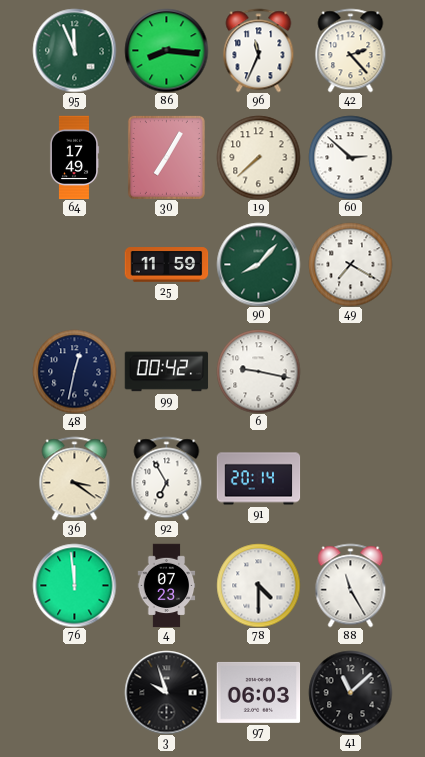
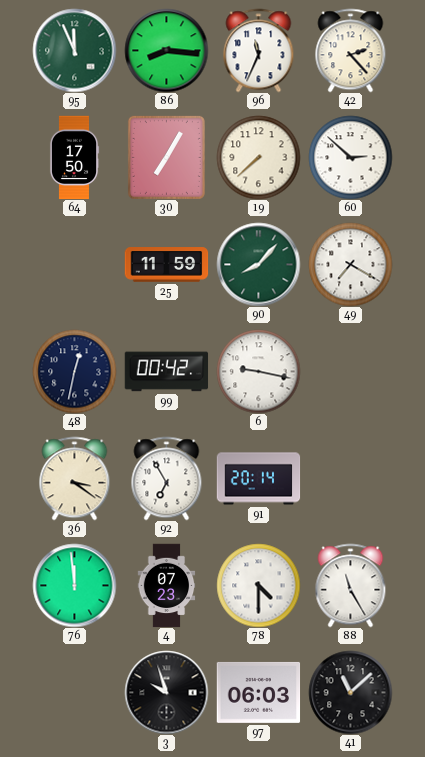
64: 17:49 -> 17:50 (74, 157)
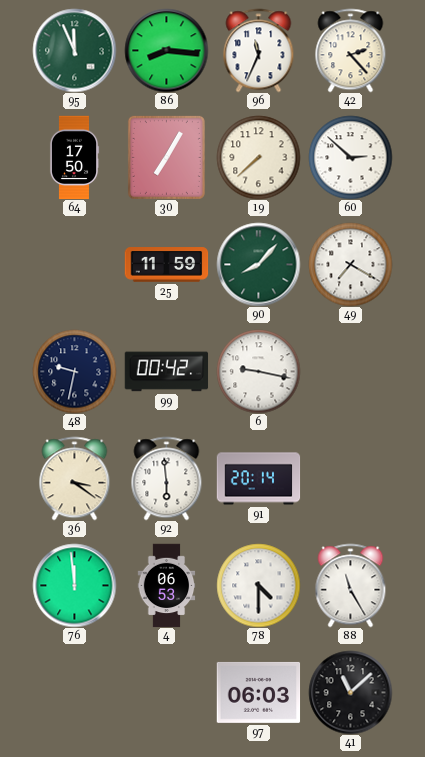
48: 12:32 -> 9:32 (74, 371)
92: 6:55 -> 5:59 (167, 478)
4: 07:23 -> 06:53 (167, 585)
3: 9:57 -> none (166, 692)
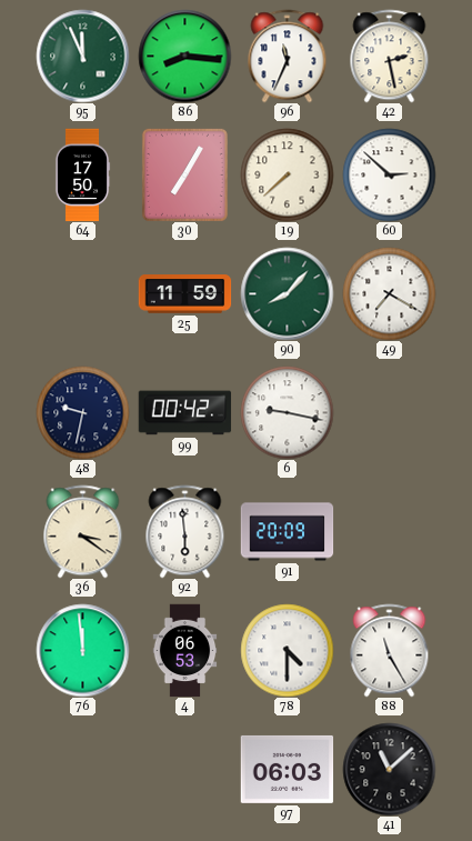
42: 2:23 -> 2:28 (390, 56)
91: 20:14 -> 20:09 (287, 532)
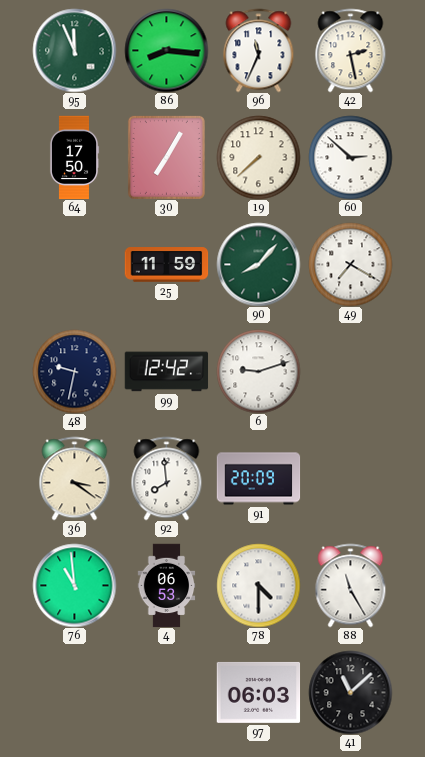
99: 00:42 -> 12:42 (166, 372)
6: 9:17 -> 9:12 (258, 371)
92: 5:59 -> 7:59 (167, 478)
76: 11:59 -> 10:59 (74, 585)
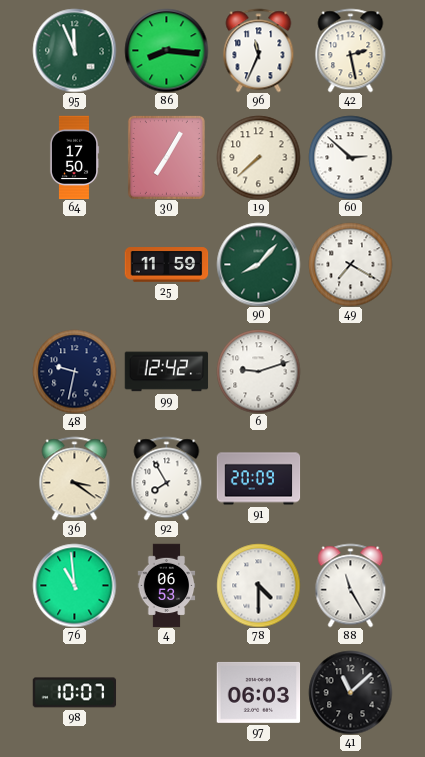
92: 7:59 -> 7:55 (167, 478)
98: none -> 10:07 (74, 693)
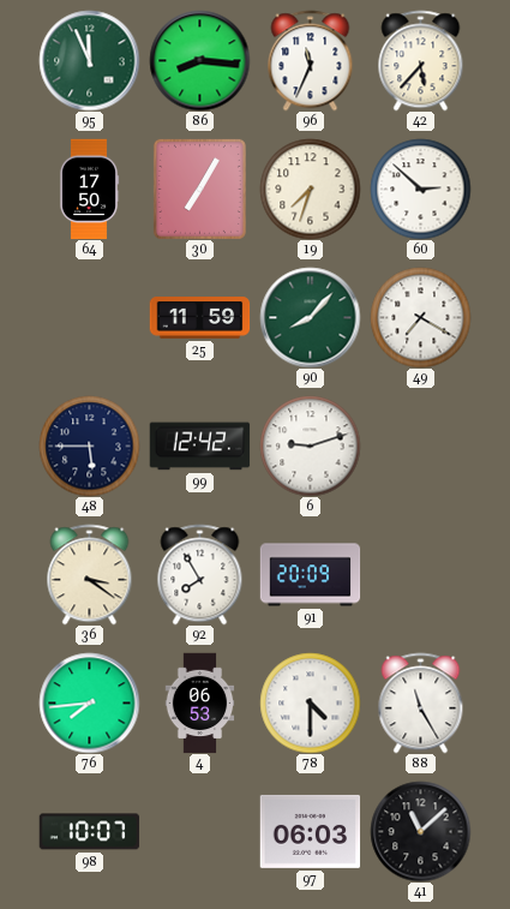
42: 2:28 -> 5:37 (421, 60)
19: 7:38 -> 7:33 (310, 189)
48: 9:32 -> 5:45 (89, 445)
76: 10:59 -> 7:44 (89, 702)
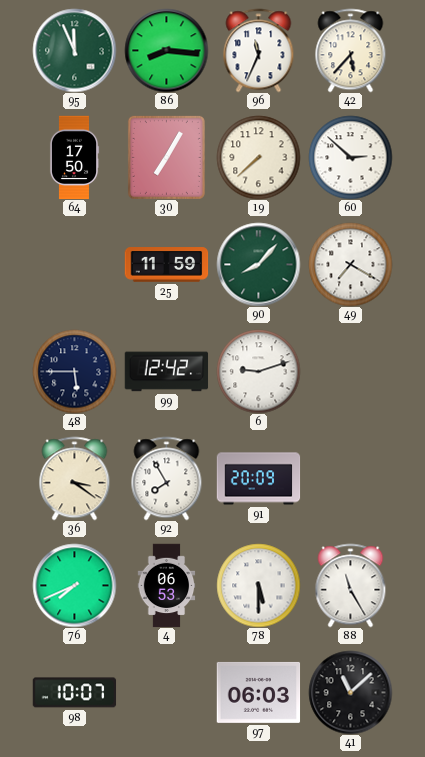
19: 7:33 -> 7:38 (258, 157)
76: 7:44 -> 7:41 (74, 585)
78: 4:30 -> 5:30 (258, 585)
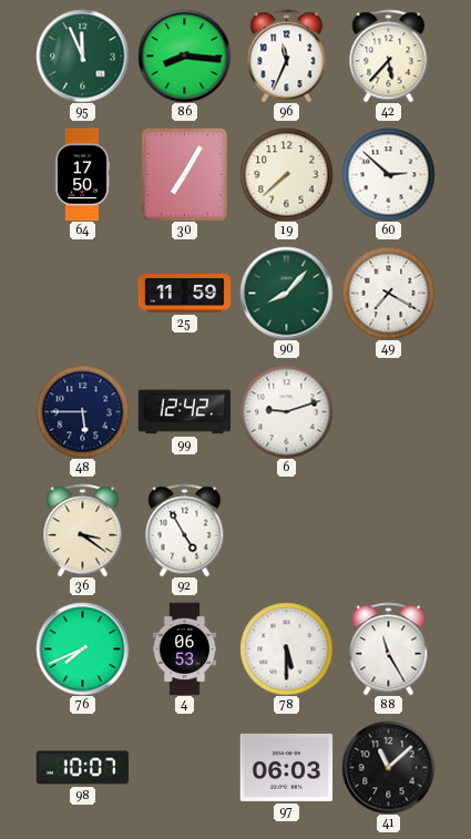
92: 7:55 -> 4:55 (185, 530)
91: 20:09 -> none (258, 479)
